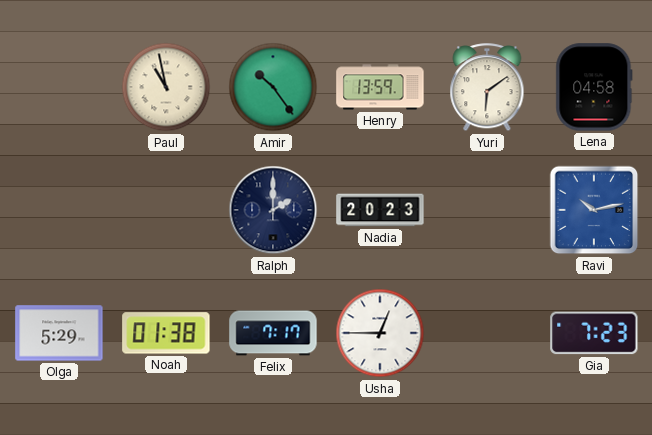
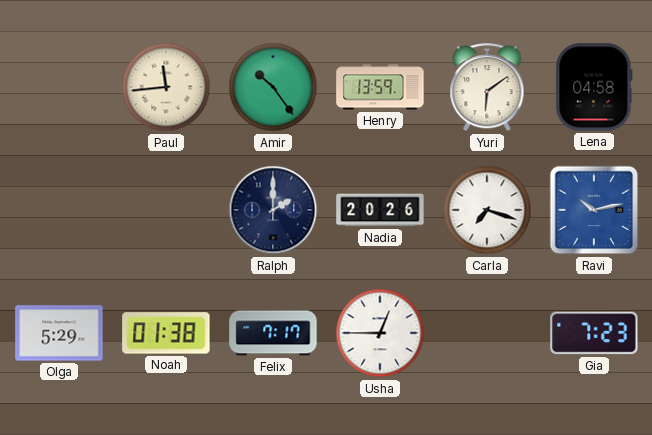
Paul: 10:58 -> 11:44 (166, 87)
Nadia: 20:23 -> 20:26 (380, 210)
Carla: none -> 7:18 (487, 210)
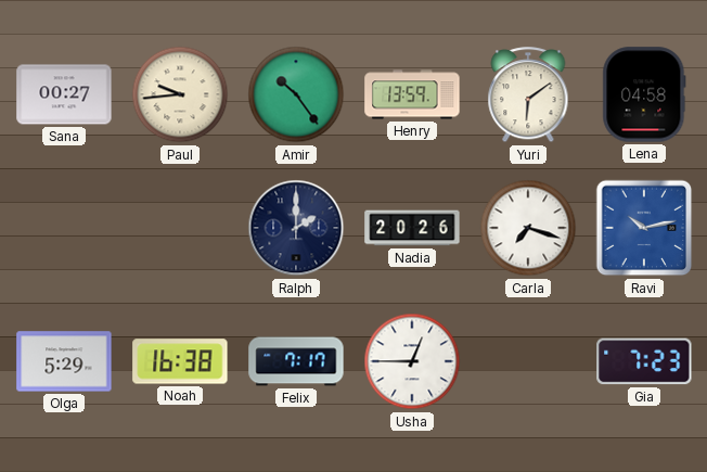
Sana: none -> 00:27 (64, 94)
Paul: 11:44 -> 9:44 (180, 94)
Noah: 01:38 -> 16:38 (180, 361)
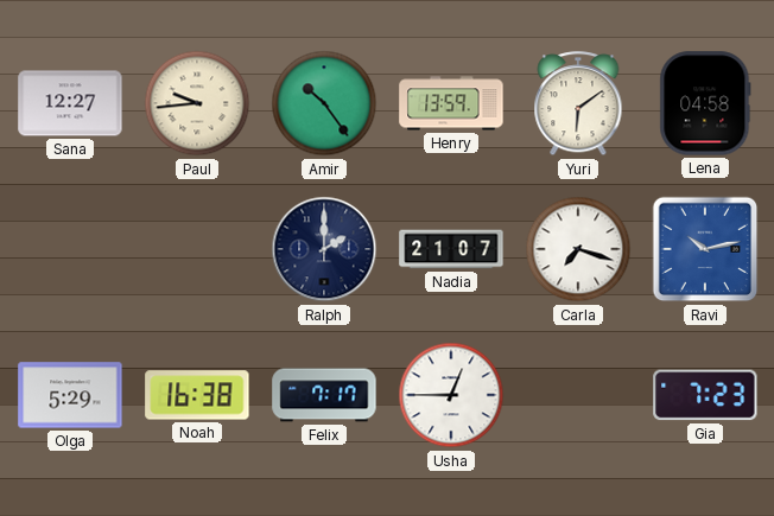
Sana: 00:27 -> 12:27 (70, 103)
Nadia: 20:26 -> 21:07 (451, 249)
